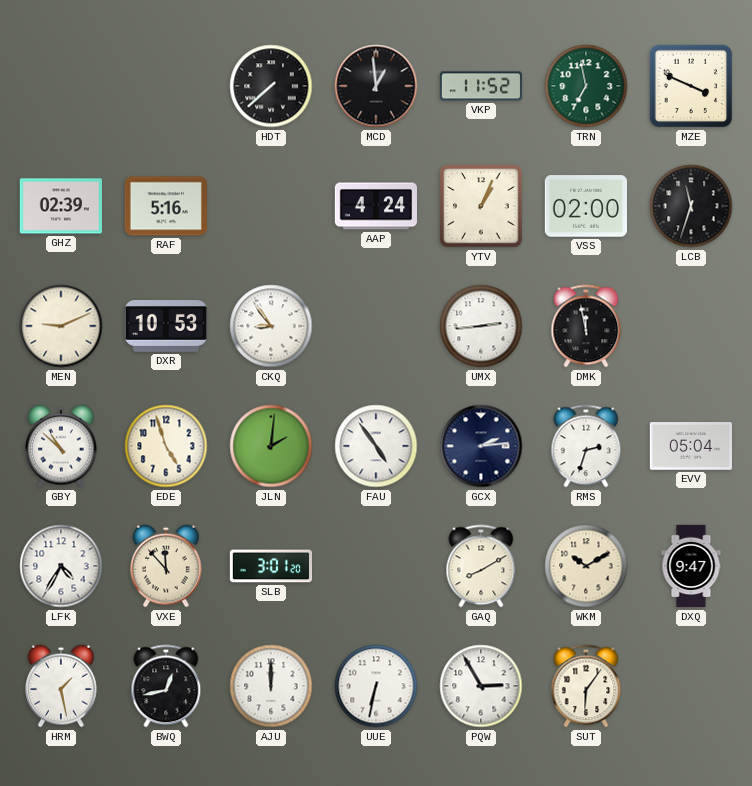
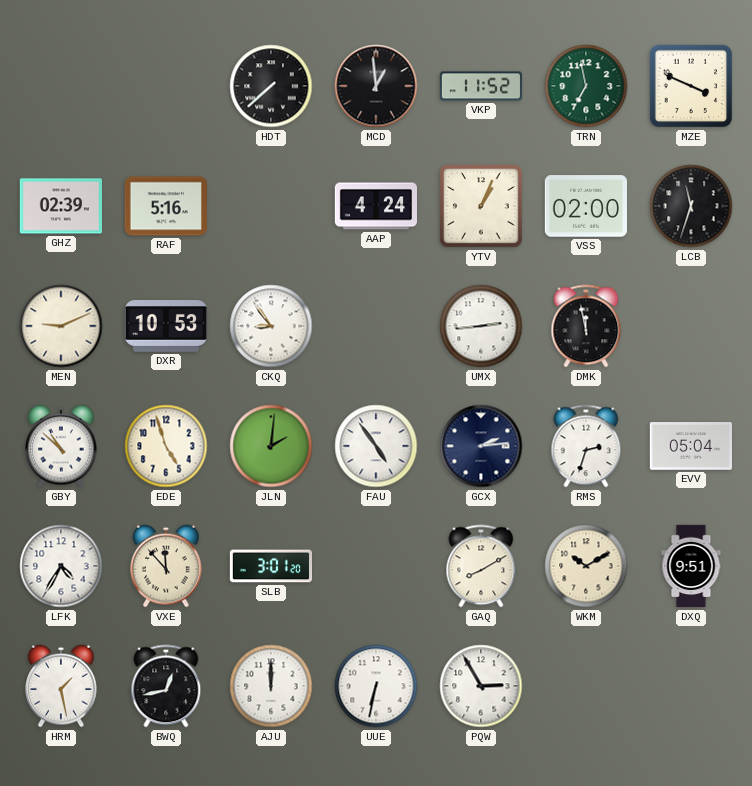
DXQ: 9:47 -> 9:51 (691, 566)
SUT: 6:06 -> none (586, 686)
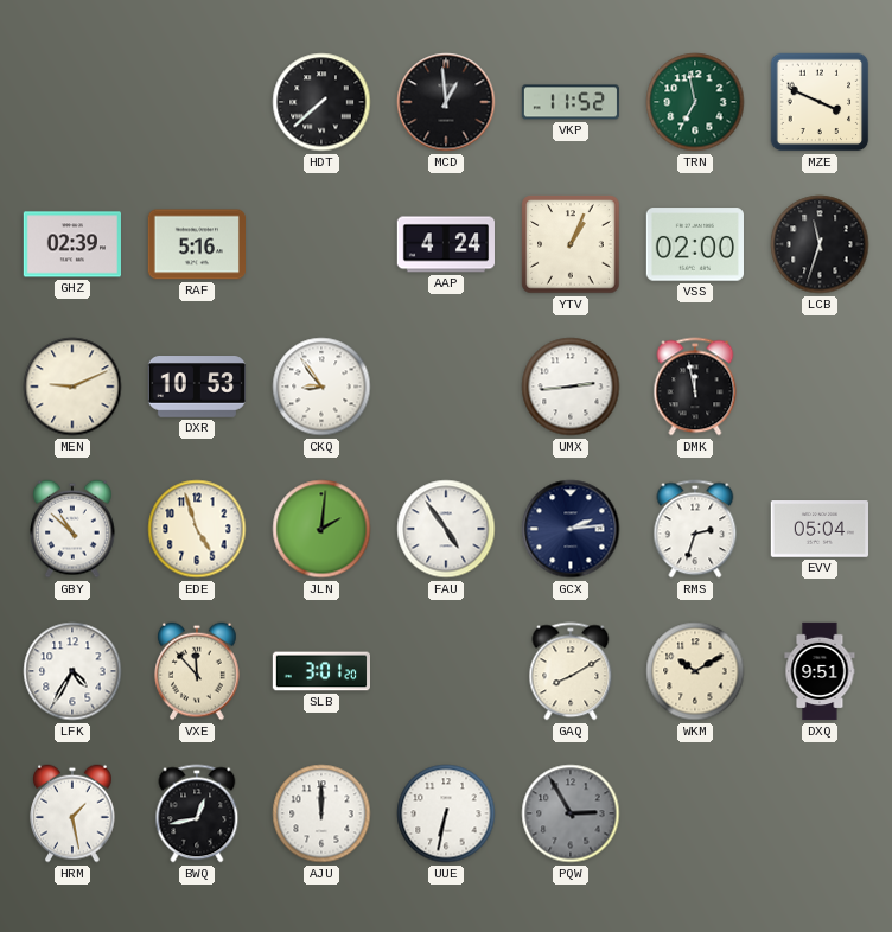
PQW dial: white -> grey (571, 813)
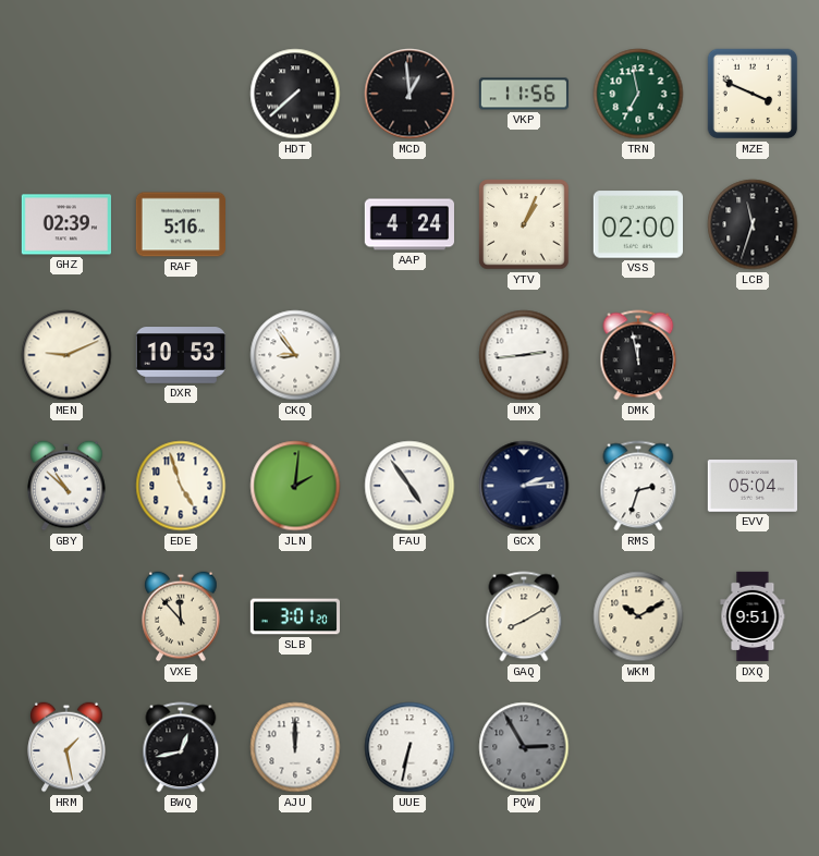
VKP: 11:52 -> 11:56 (523, 94)
LFK: 4:35 -> none (72, 671)
